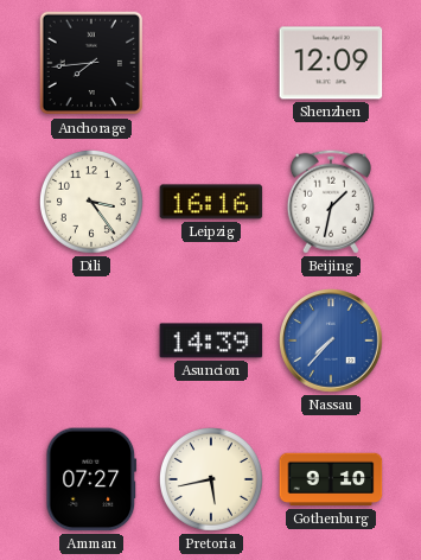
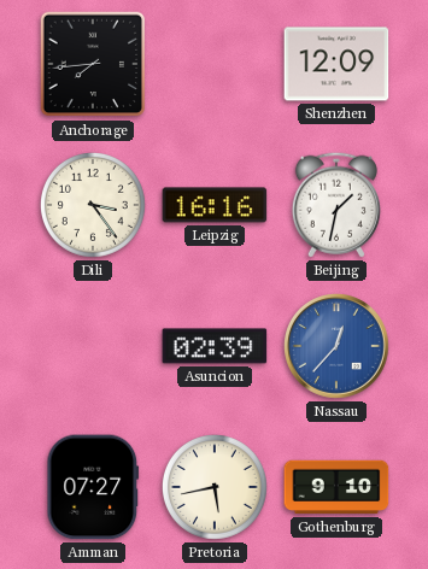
Asuncion: 14:39 -> 02:39 (215, 346)
Nassau: 7:37 -> 12:37 (338, 347)
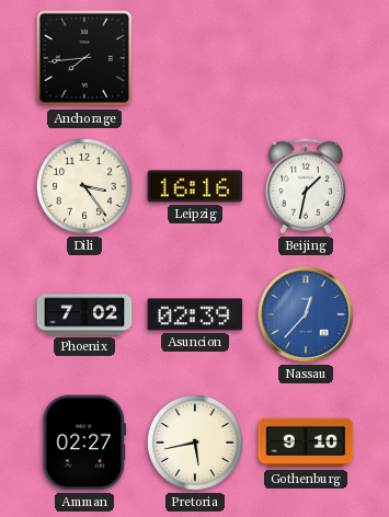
Shenzhen: 12:09 -> none (336, 64)
Phoenix: none -> 7:02 (84, 314)
Amman: 07:27 -> 02:27 (84, 443)
